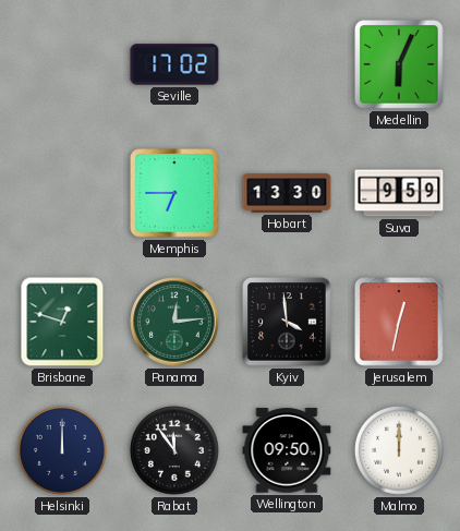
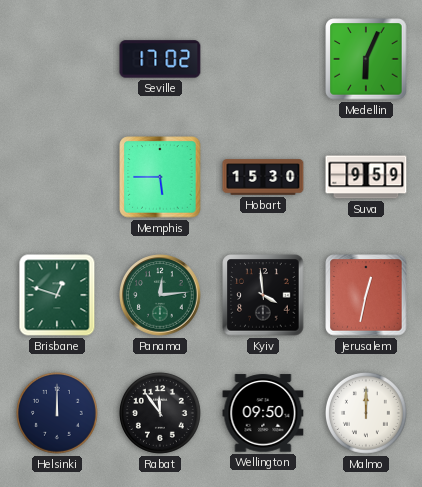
Memphis: 6:45 -> 5:45 (160, 177)
Hobart: 13:30 -> 15:30 (263, 177)
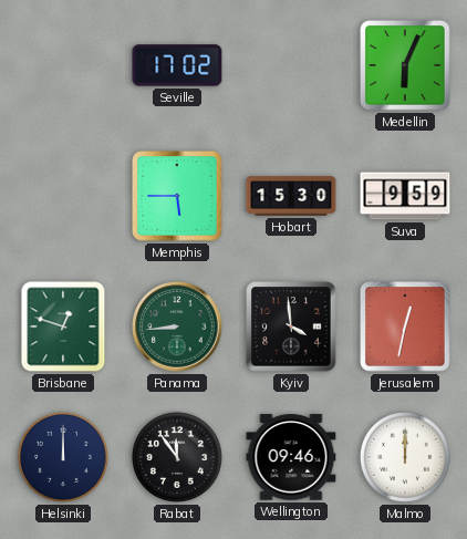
Panama: 12:14 -> 8:44 (177, 326)
Wellington: 09:50 -> 09:46 (291, 457)
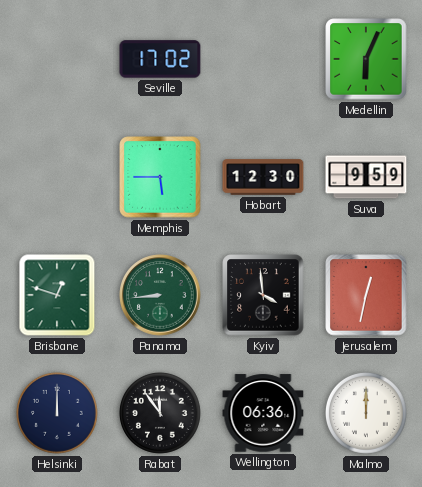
Hobart: 15:30 -> 12:30 (263, 177)
Wellington: 09:46 -> 06:36 (263, 413)
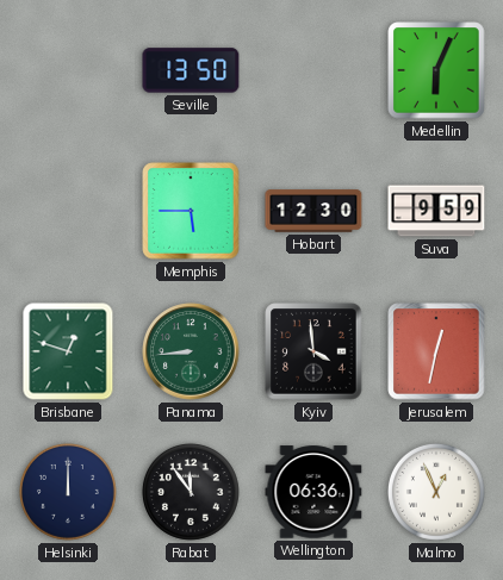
Seville: 17:02 -> 13:50 (191, 70)
Malmo: 12:00 -> 12:56 (436, 492)
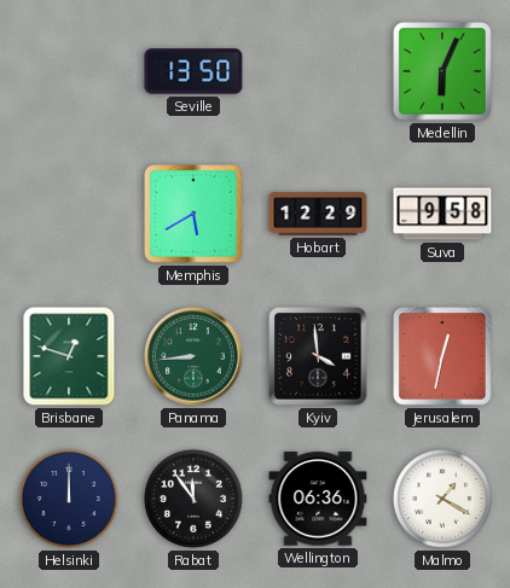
Memphis: 5:45 -> 5:40 (193, 214)
Hobart: 12:30 -> 12:29 (318, 214)
Suva: 9:59 -> 9:58 (442, 214)
Malmo: 12:56 -> 1:20 (442, 499)
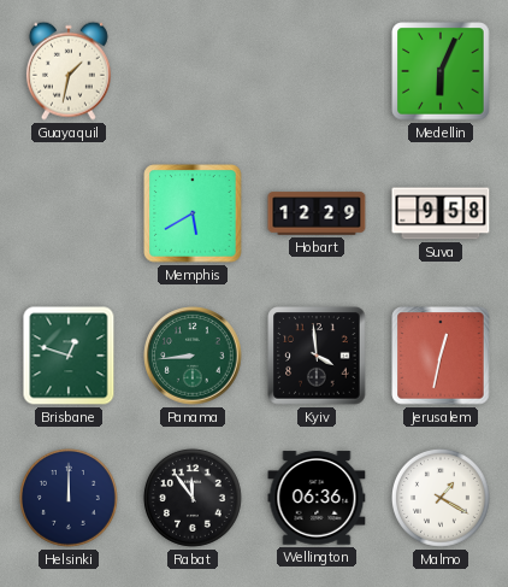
Guayaquil: none -> 1:32 (69, 71)
Seville: 13:50 -> none (193, 71)
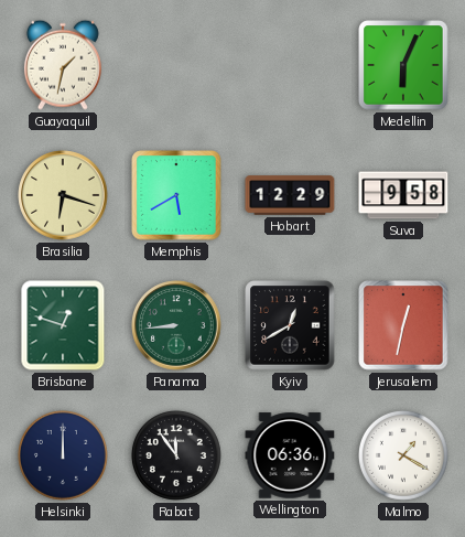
Brasilia: none -> 6:18 (63, 195)
Kyiv: 3:59 -> 12:40 (290, 325)
